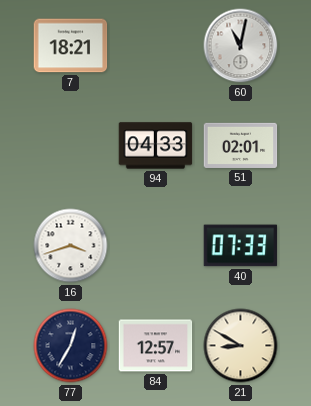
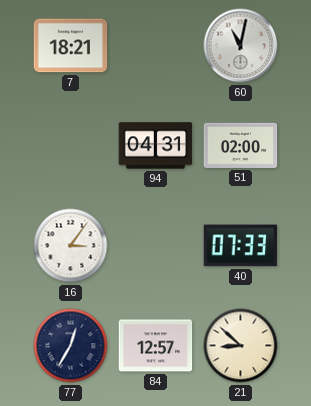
94: 04:33 -> 04:31 (156, 146)
51: 02:01 -> 02:00 (241, 145)
16: 3:42 -> 3:06 (71, 246)
21: 8:50 -> 8:52 (241, 346)
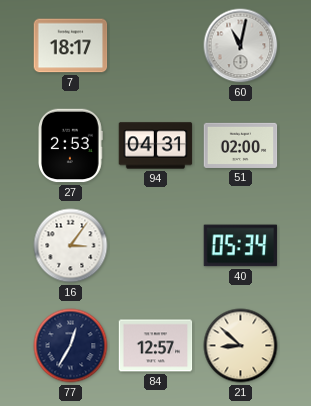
7: 18:21 -> 18:17 (71, 46)
27: none -> 2:53 (71, 146)
40: 07:33 -> 05:34 (241, 246)
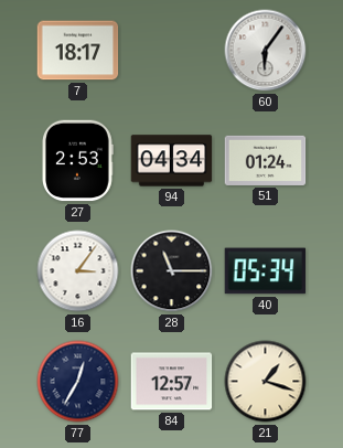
60: 11:02 -> 6:06 (266, 51)
94: 04:31 -> 04:34 (172, 161)
51: 02:00 -> 01:24 (266, 160)
28: none -> 11:15 (172, 271)
21: 8:52 -> 1:18 (266, 382)
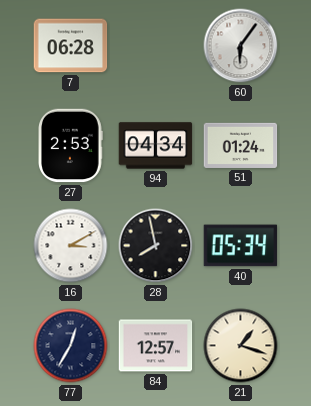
7: 18:17 -> 06:28 (71, 46)
16: 3:06 -> 3:10 (71, 246)
28: 11:15 -> 7:58 (156, 246)
